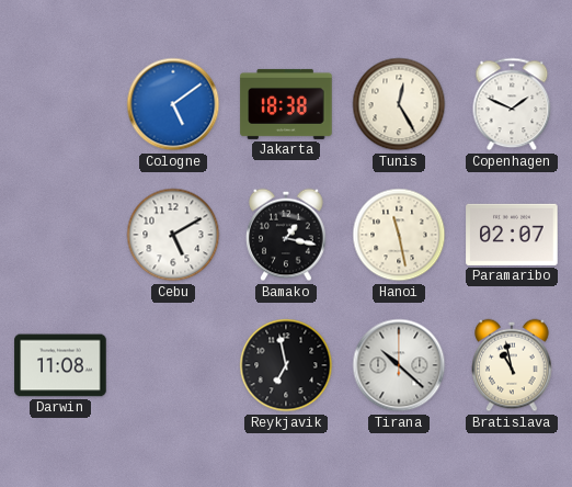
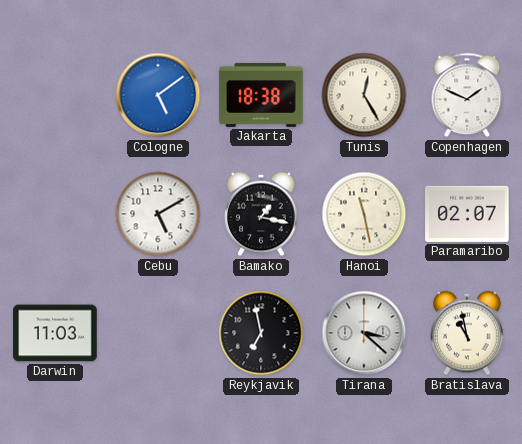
Darwin: 11:08 -> 11:03 (55, 333)
Tirana: 10:22 -> 3:22 (364, 333)
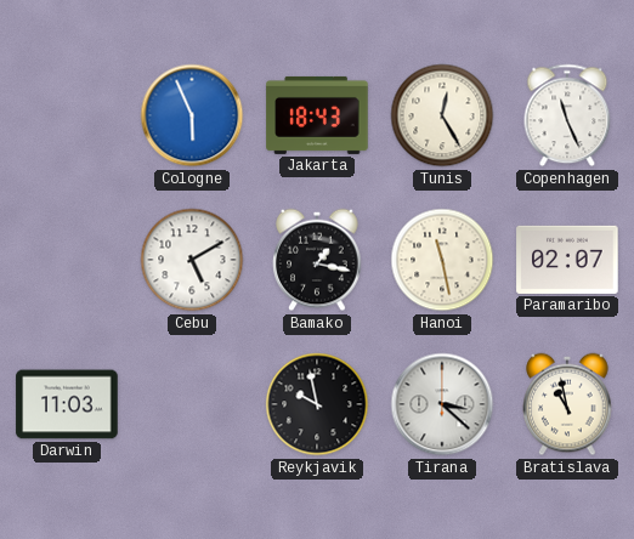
Cologne: 5:09 -> 5:56 (192, 115)
Jakarta: 18:38 -> 18:43 (317, 115)
Copenhagen: 1:49 -> 11:26 (567, 115)
Reykjavik: 6:58 -> 9:58 (317, 404)
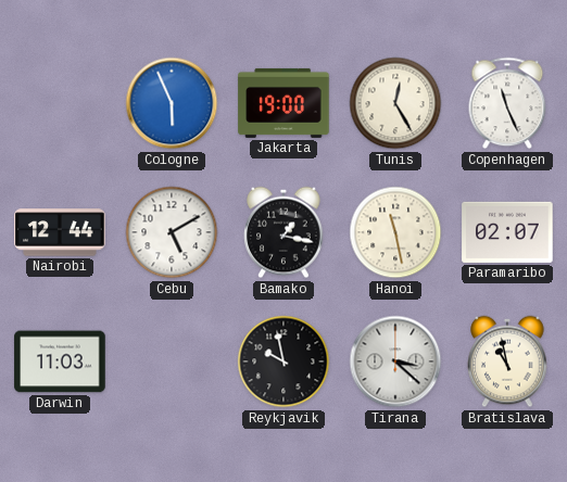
Jakarta: 18:43 -> 19:00 (283, 103)
Nairobi: none -> 12:44 (60, 232)
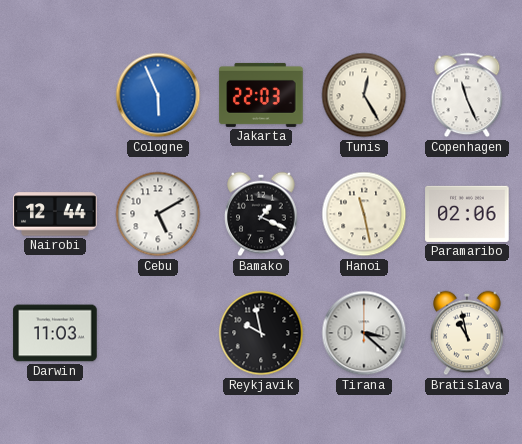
Jakarta: 19:00 -> 22:03 (261, 95)
Bamako: 1:17 -> 1:19 (261, 214)
Paramaribo: 02:07 -> 02:06 (467, 214)
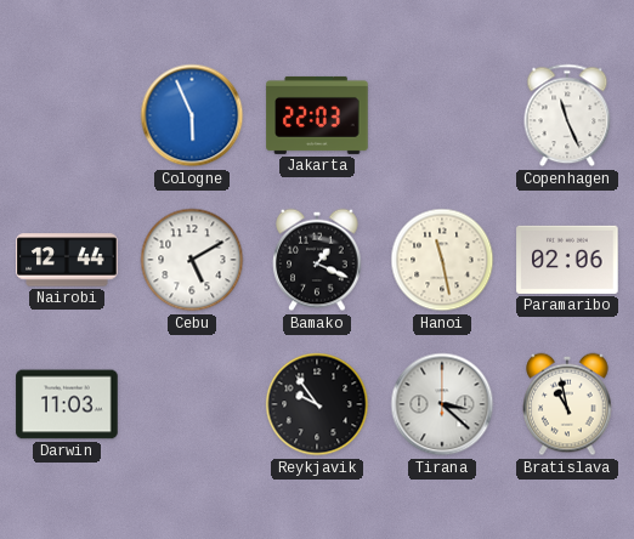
Tunis: 12:25 -> none (364, 95)
Reykjavik: 9:58 -> 9:54 (317, 404)
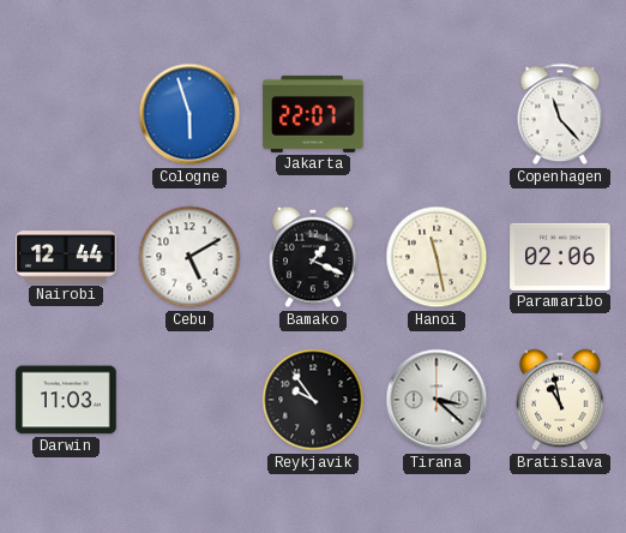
Cologne: 5:56 -> 5:57 (189, 114)
Jakarta: 22:03 -> 22:07 (313, 114)
Copenhagen: 11:26 -> 11:23 (560, 114)
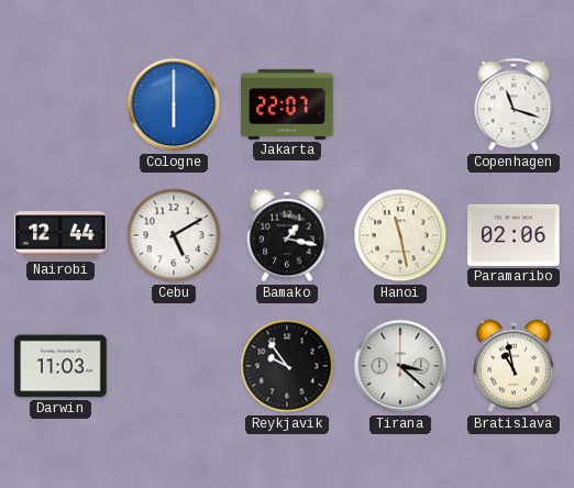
Cologne: 5:57 -> 6:00 (174, 104)
Copenhagen: 11:23 -> 11:18 (514, 104)
Bamako: 1:19 -> 1:17 (287, 235)
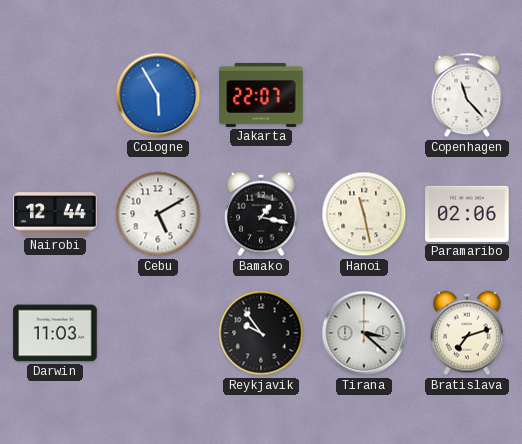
Cologne: 6:00 -> 5:55 (158, 95)
Copenhagen: 11:18 -> 11:23 (467, 95)
Bratislava: 10:58 -> 7:12 (467, 333)
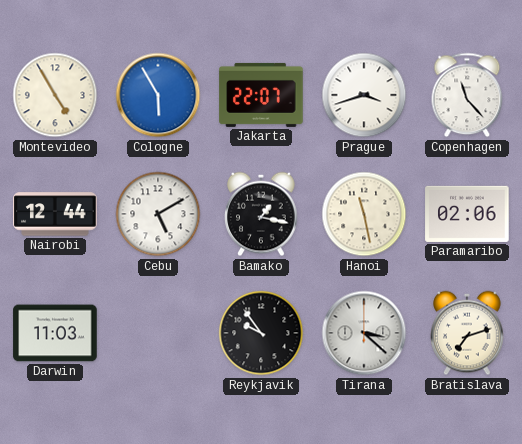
Montevideo: none -> 4:55 (55, 95)
Prague: none -> 3:42 (364, 95)
